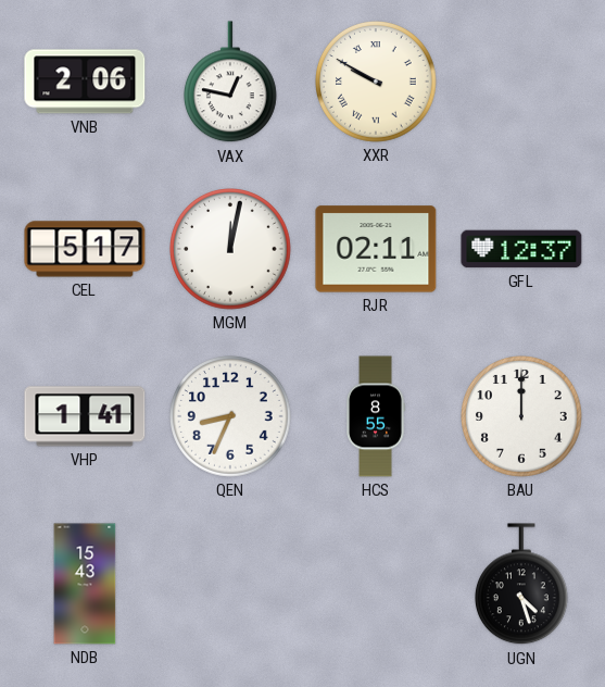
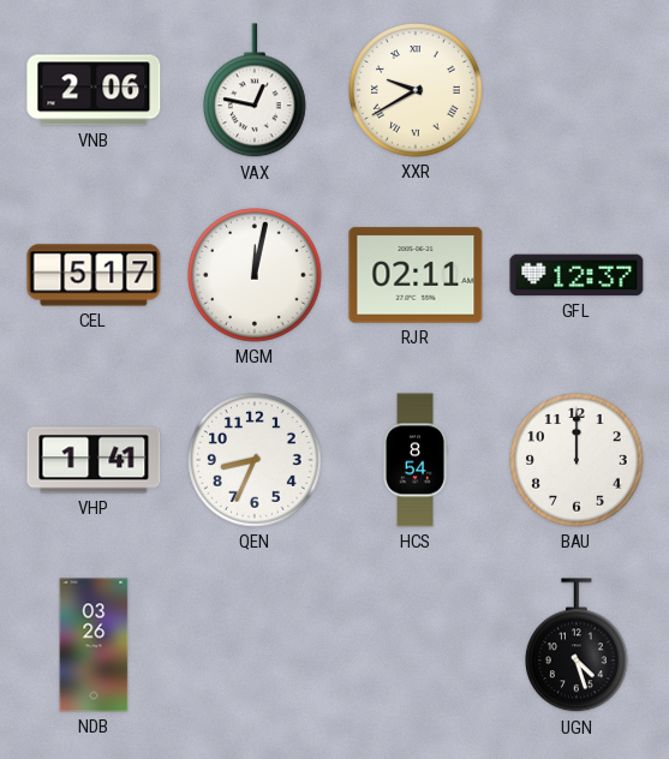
XXR: 9:50 -> 9:40 (417, 91)
HCS: 8:55 -> 8:54 (416, 460)
NDB: 15:43 -> 03:26 (94, 645)
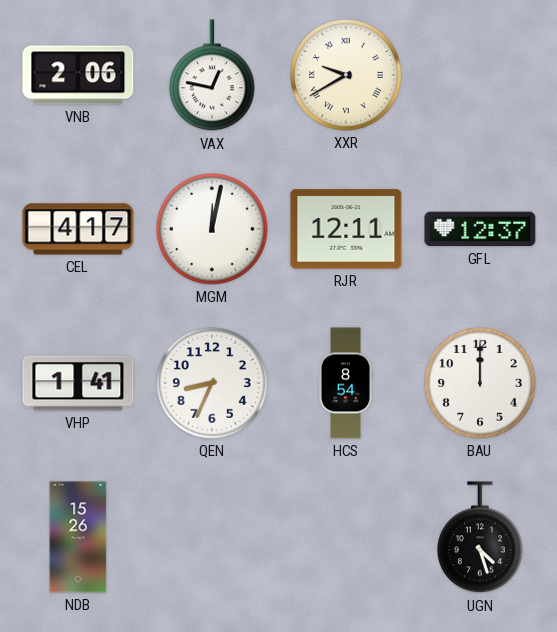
CEL: 5:17 -> 4:17 (78, 229)
RJR: 02:11 -> 12:11 (346, 229)
NDB: 03:26 -> 15:26 (78, 537)
